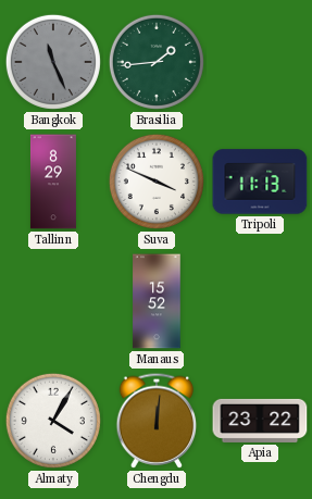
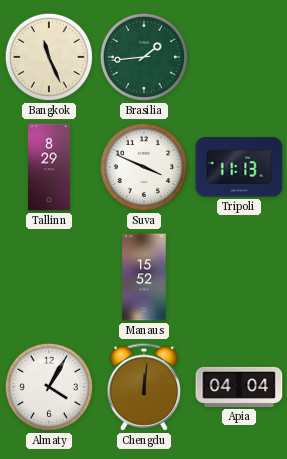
Bangkok dial: grey -> cream (49, 57)
Apia: 23:22 -> 04:04 (239, 387)
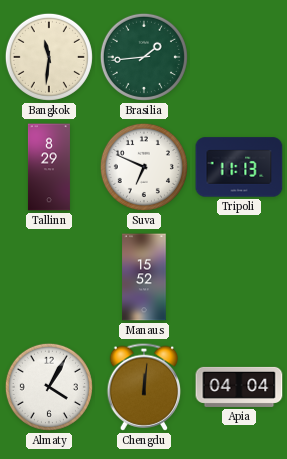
Bangkok: 11:26 -> 11:31 (49, 57)
Suva: 3:49 -> 6:49 (144, 167)
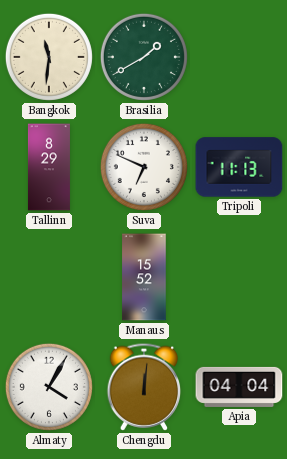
Brasilia: 1:44 -> 1:40 (144, 57)
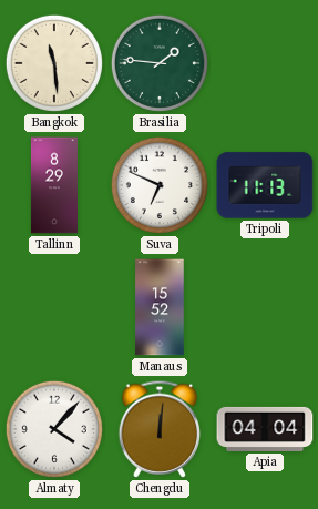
Bangkok: 11:31 -> 11:29 (54, 63)
Brasilia: 1:40 -> 1:46 (160, 63)
Almaty: 4:05 -> 4:07 (54, 429)
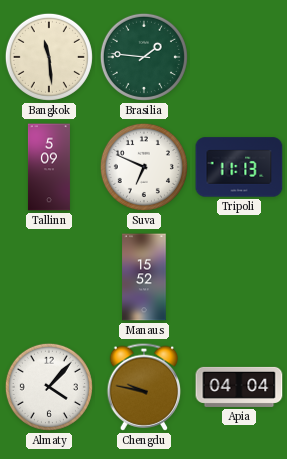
Tallinn: 8:29 -> 5:09 (49, 167)
Chengdu: 12:01 -> 9:47 (144, 387)
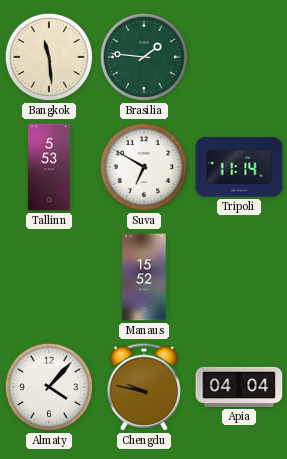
Tallinn: 5:09 -> 5:53 (49, 167)
Suva: 6:49 -> 6:50 (144, 167)
Tripoli: 11:13 -> 11:14 (239, 167)
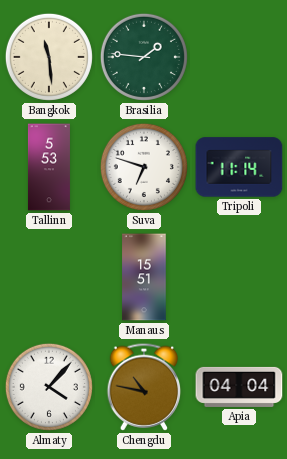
Suva: 6:50 -> 6:48 (144, 167)
Manaus: 15:52 -> 15:51 (144, 277)
Chengdu: 9:47 -> 10:47 (144, 387)
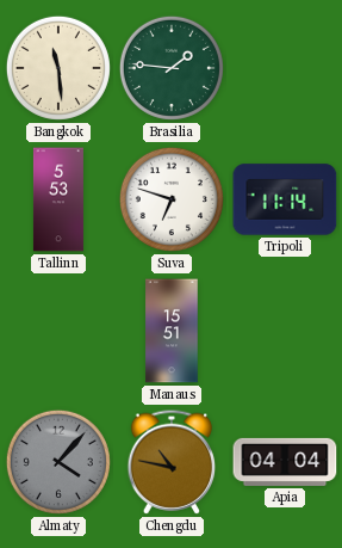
Almaty dial: white -> grey (58, 462)
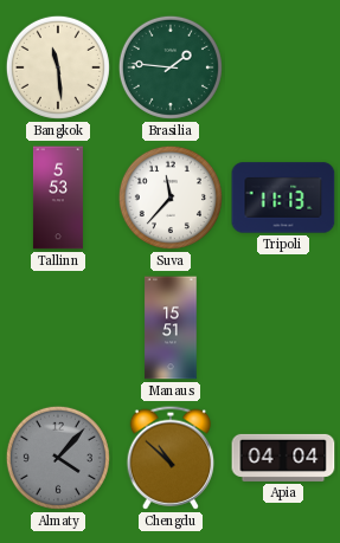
Suva: 6:48 -> 11:37 (171, 198)
Tripoli: 11:14 -> 11:13 (283, 198)
Chengdu: 10:47 -> 10:52 (171, 458)
